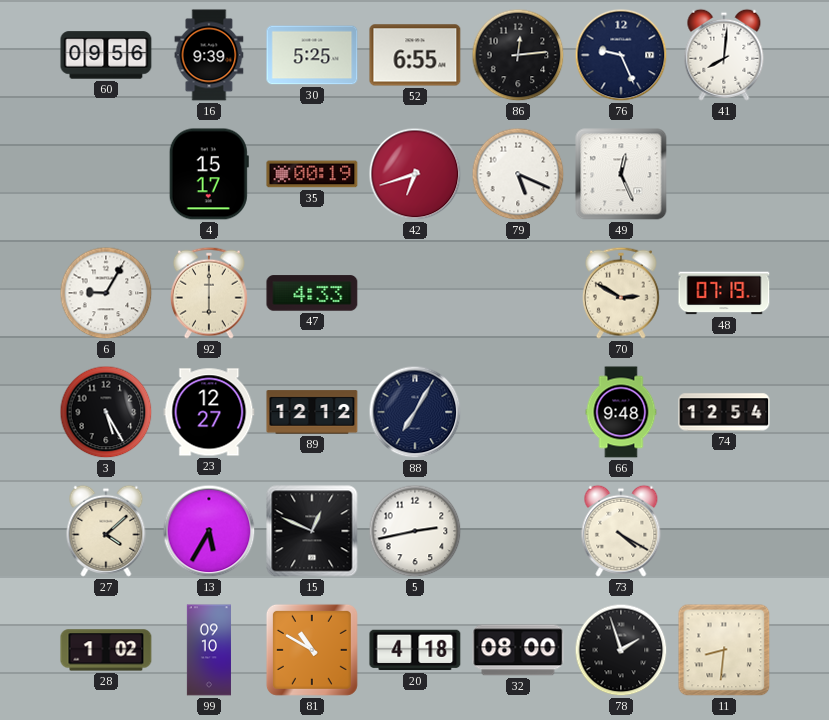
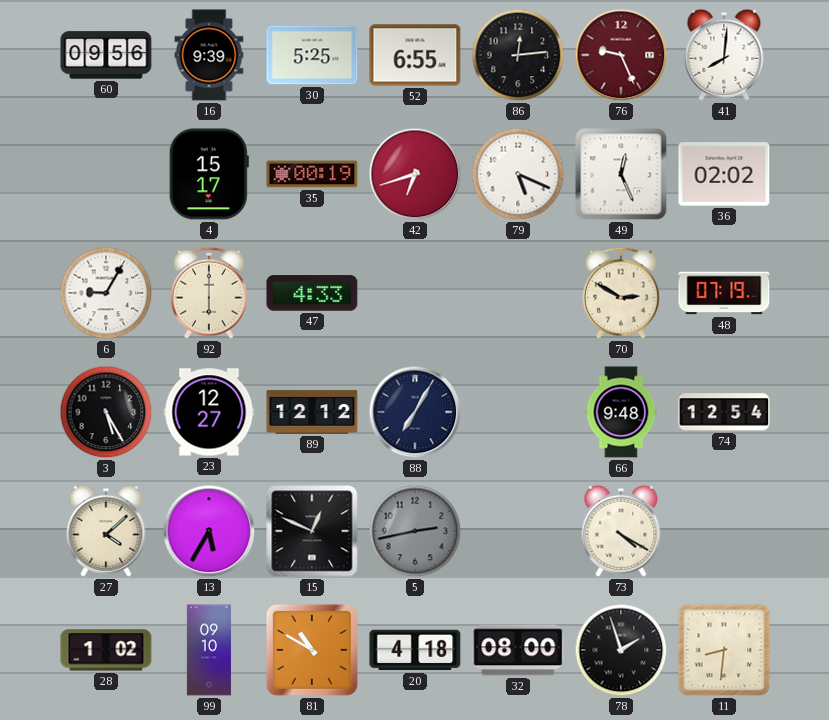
76 dial: navy -> burgundy (621, 55)
36: none -> 02:02 (724, 174)
5 dial: white -> grey (415, 531)
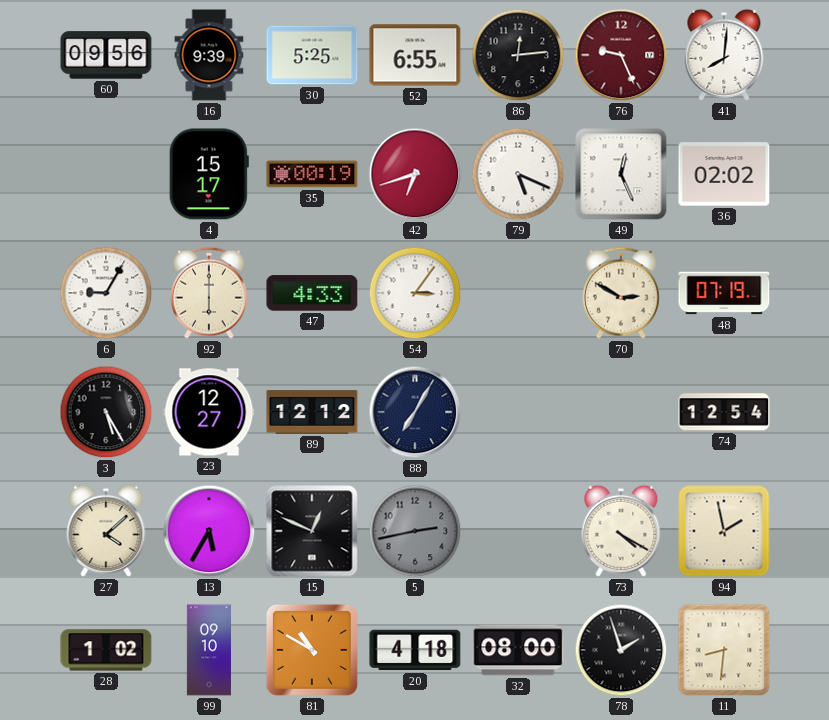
54: none -> 3:06 (415, 293)
66: 9:48 -> none (621, 412)
94: none -> 1:58 (724, 531)
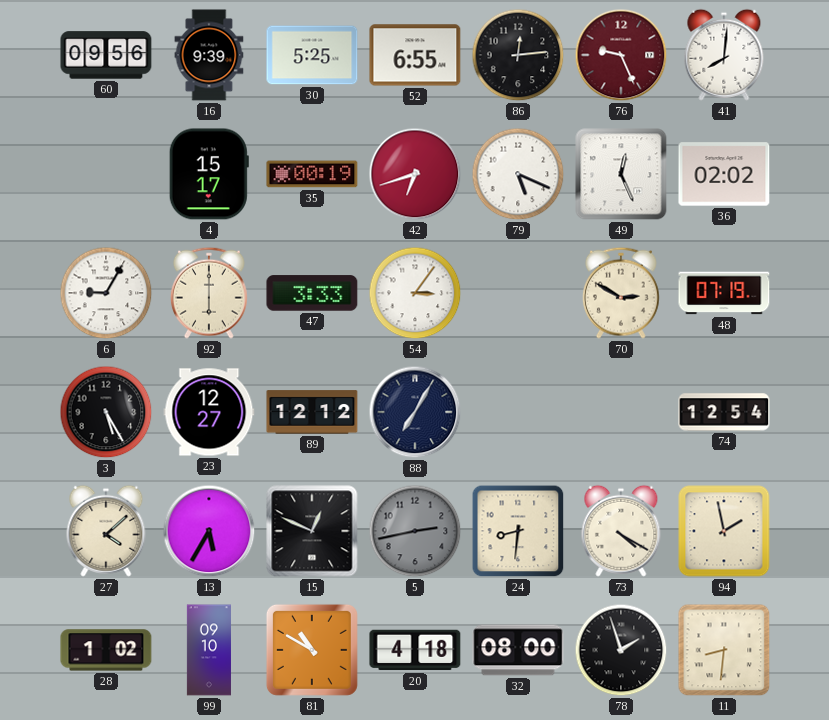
47: 4:33 -> 3:33 (312, 293)
24: none -> 8:31 (518, 531)
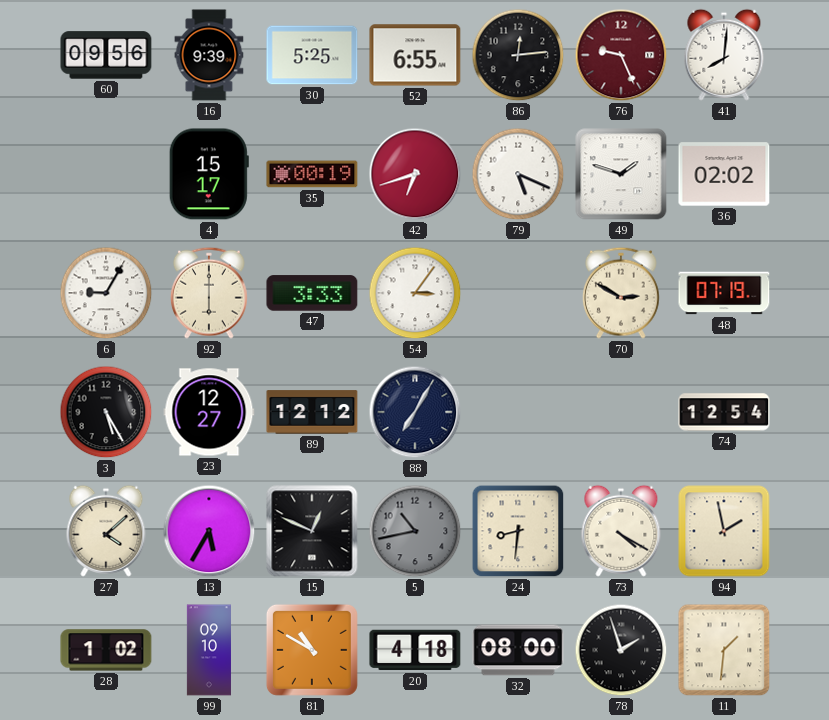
49: 12:26 -> 1:48 (621, 174)
5: 2:43 -> 10:43 (415, 531)
11: 8:31 -> 1:31 (724, 650)
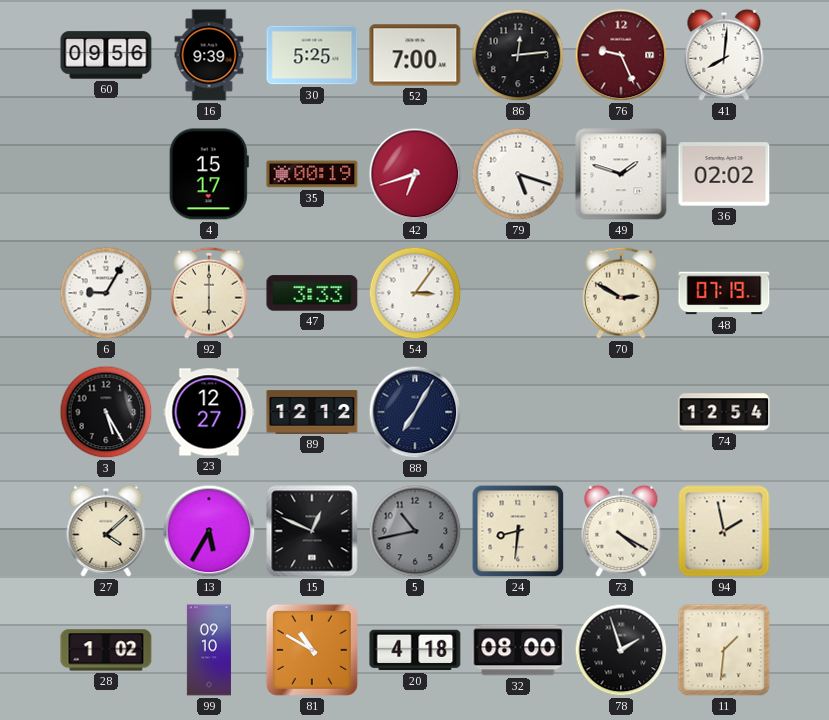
52: 6:55 -> 7:00 (415, 55)
79: 5:19 -> 5:18 (518, 174)
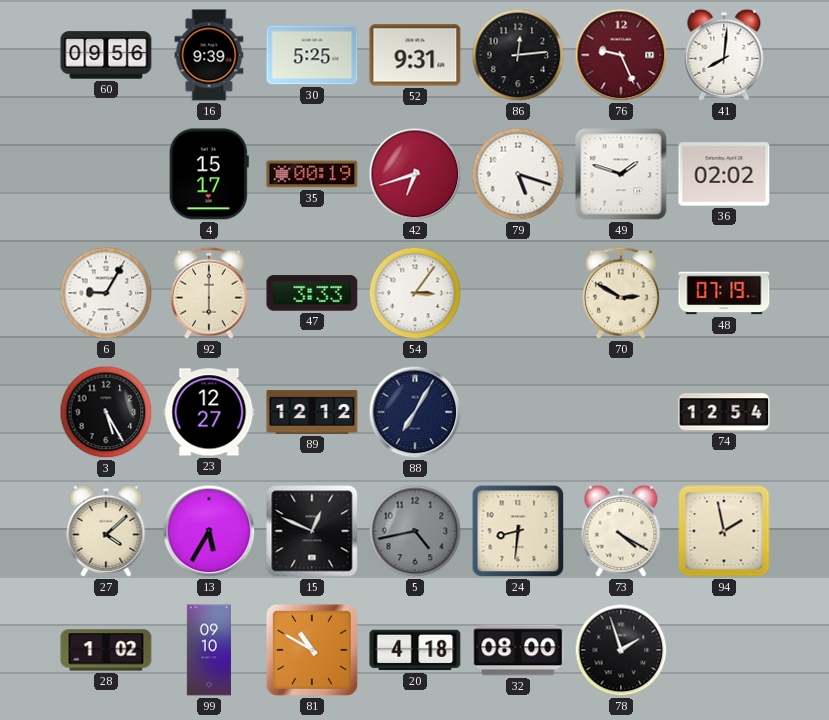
52: 7:00 -> 9:31 (415, 55)
5: 10:43 -> 4:43 (415, 531)
11: 1:31 -> none (724, 650)
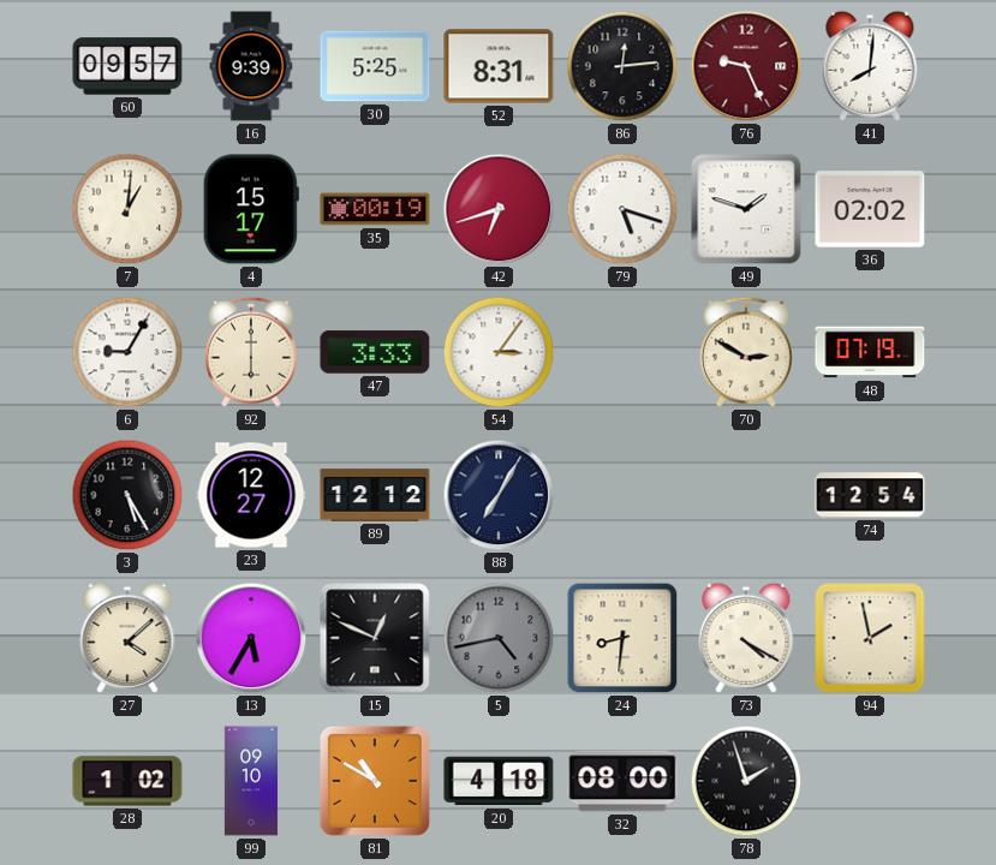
60: 09:56 -> 09:57 (127, 66)
52: 9:31 -> 8:31 (499, 66)
7: none -> 1:01 (127, 209)
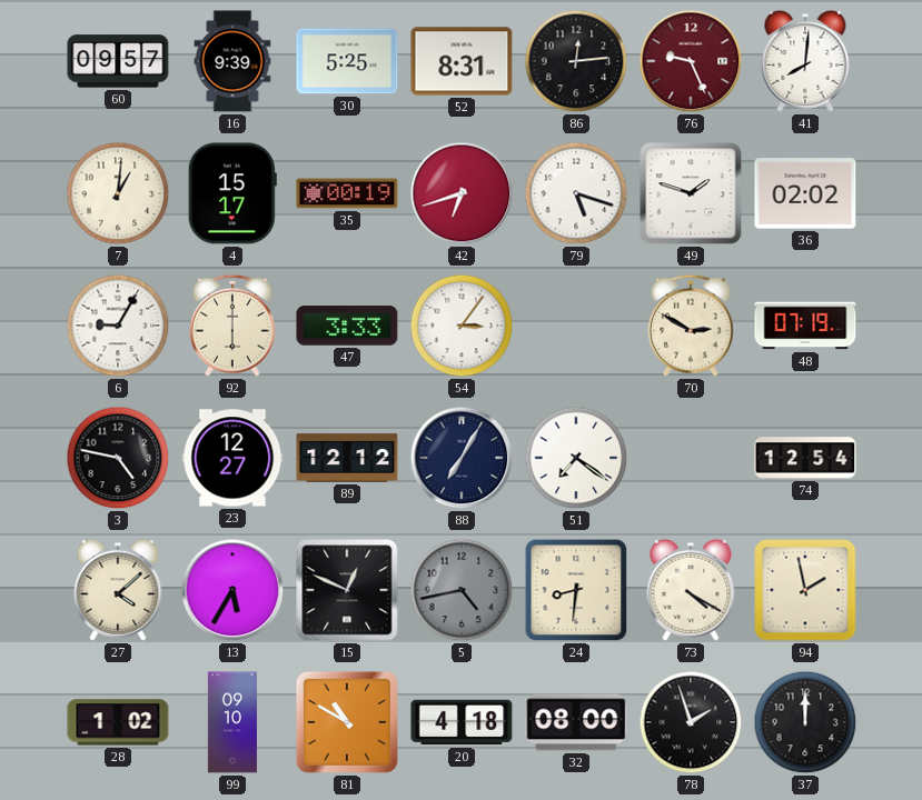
3: 5:25 -> 4:47 (118, 458)
51: none -> 7:21 (576, 458)
37: none -> 12:00 (805, 722)
